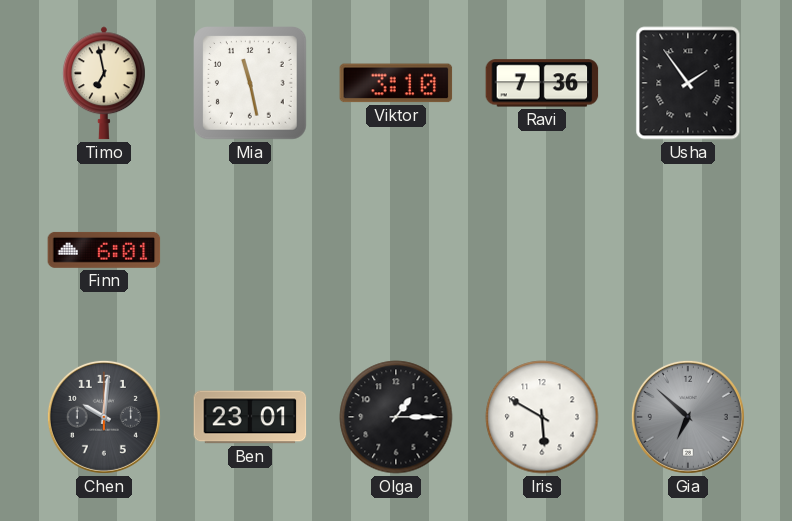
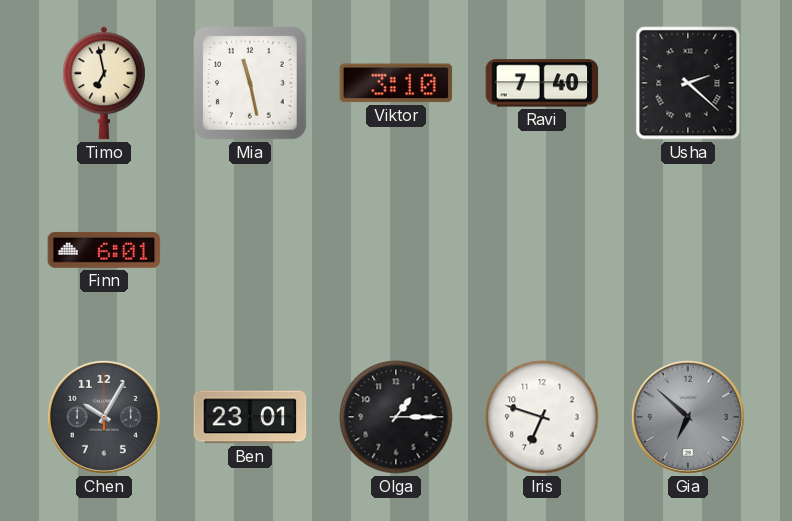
Ravi: 7:36 -> 7:40 (542, 83)
Usha: 1:54 -> 2:22 (688, 83)
Chen: 10:01 -> 10:05 (104, 417)
Iris: 5:50 -> 6:48 (542, 417)
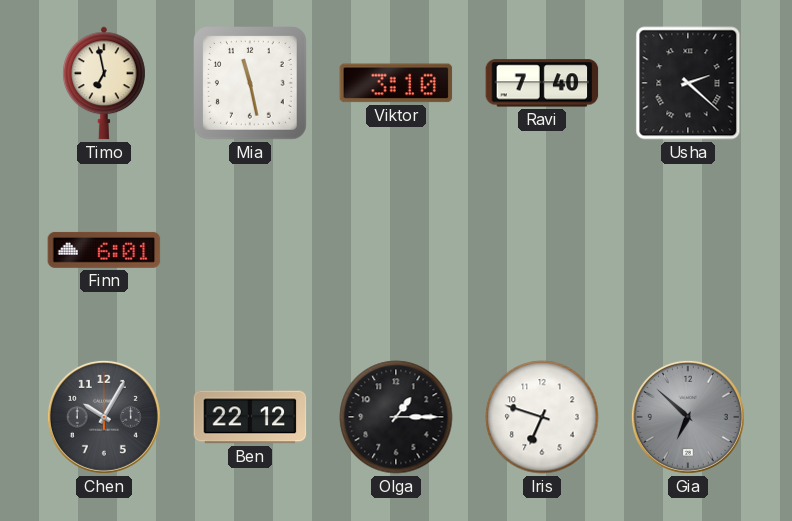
Ben: 23:01 -> 22:12 (250, 417)
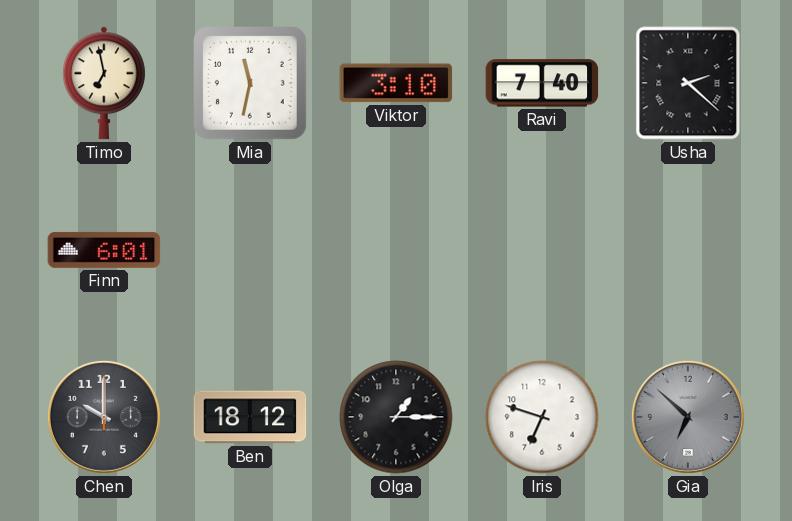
Mia: 11:28 -> 11:32 (251, 84)
Chen: 10:05 -> 10:00 (104, 417)
Ben: 22:12 -> 18:12 (250, 417)
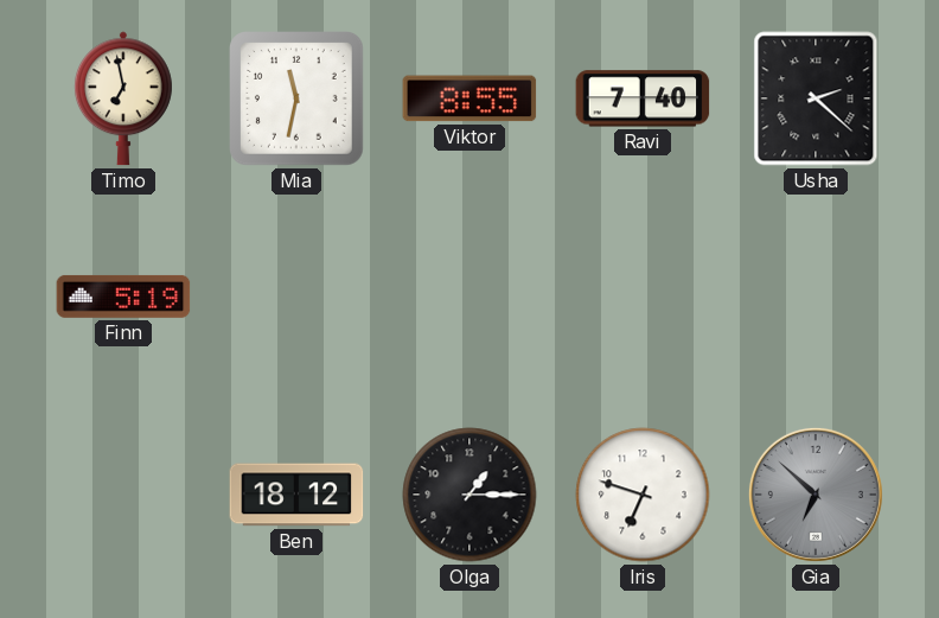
Viktor: 3:10 -> 8:55 (469, 98)
Finn: 6:01 -> 5:19 (123, 297)
Chen: 10:00 -> none (104, 417)
